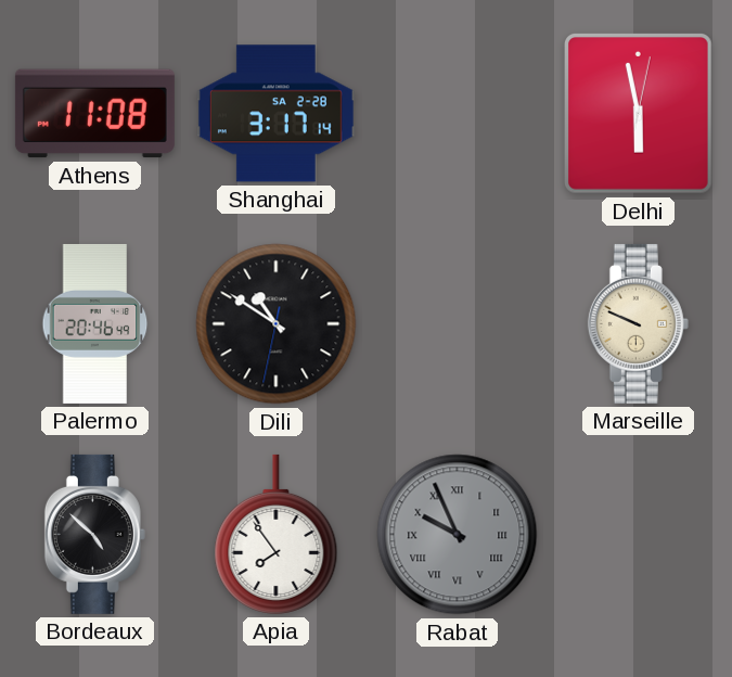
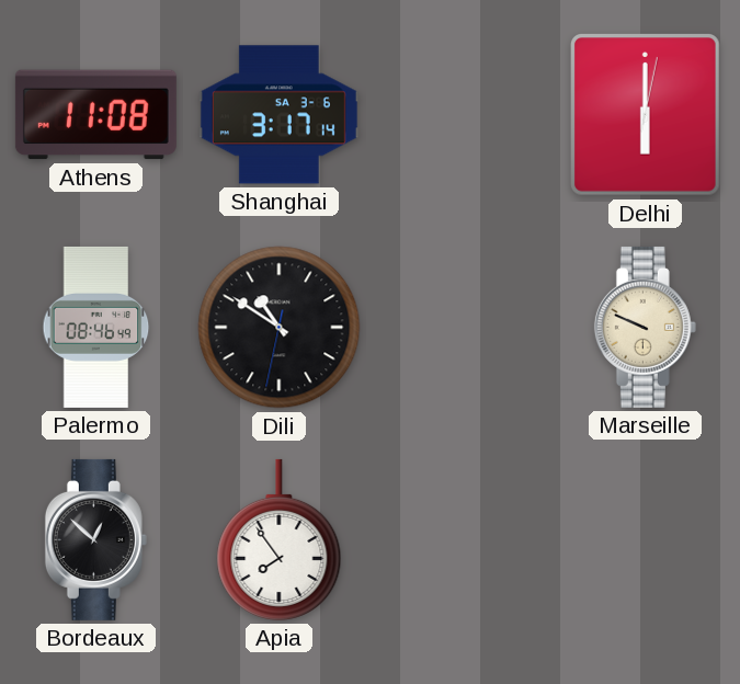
Shanghai date: SA 2-28 -> SA 3-6 (278, 115)
Delhi: 5:58 -> 6:00 (646, 115)
Palermo: 20:46 -> 08:46 (96, 327)
Bordeaux: 4:52 -> 12:52 (95, 539)
Rabat: 9:56 -> none (458, 535)
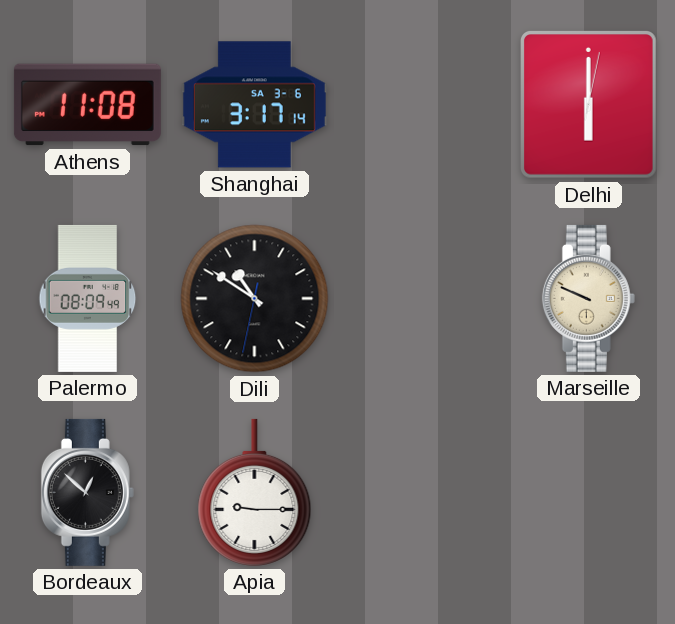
Palermo: 08:46 -> 08:09 (88, 298)
Apia: 7:54 -> 9:15 (255, 492)
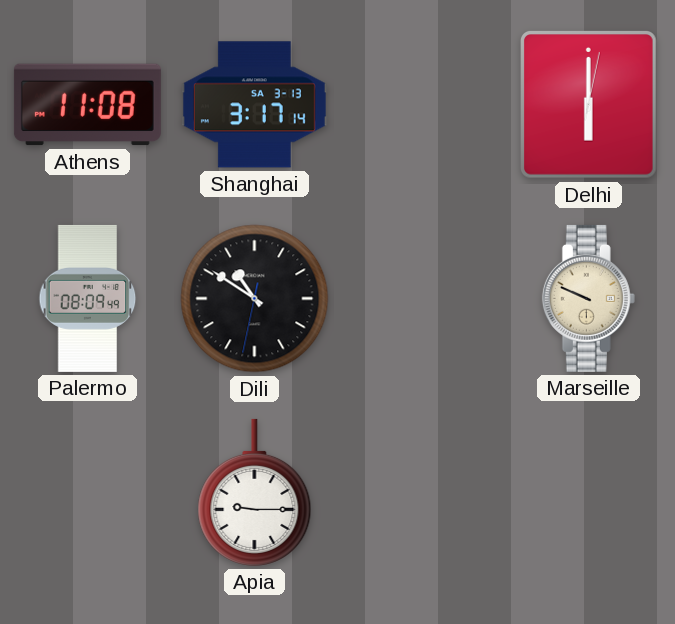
Shanghai date: SA 3-6 -> SA 3-13 (254, 105)
Bordeaux: 12:52 -> none (87, 492)
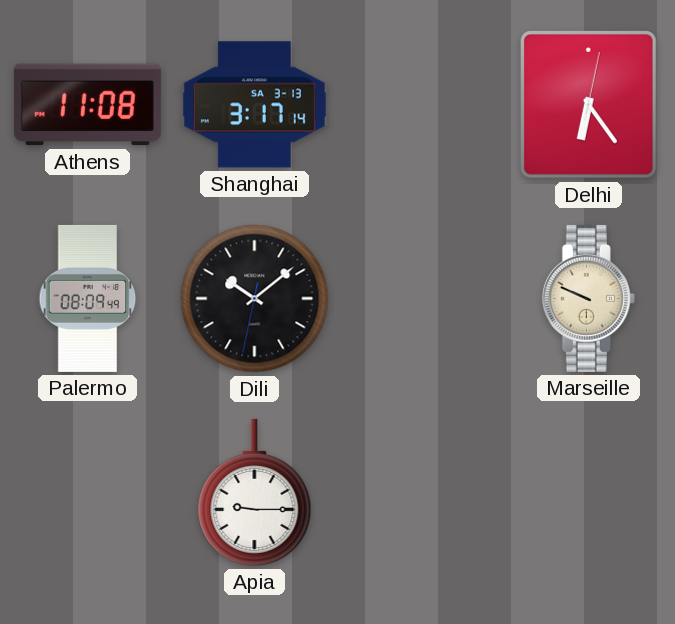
Delhi: 6:00 -> 6:24 (589, 105)
Dili: 10:50 -> 10:08 (255, 299)
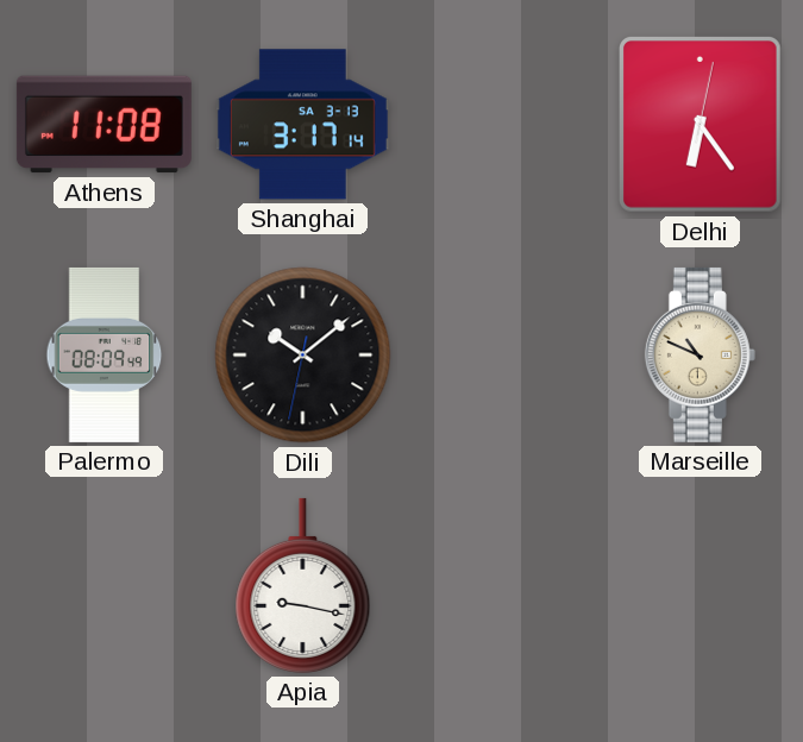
Marseille: 9:49 -> 10:49 (700, 354)
Apia: 9:15 -> 9:17 (303, 585)
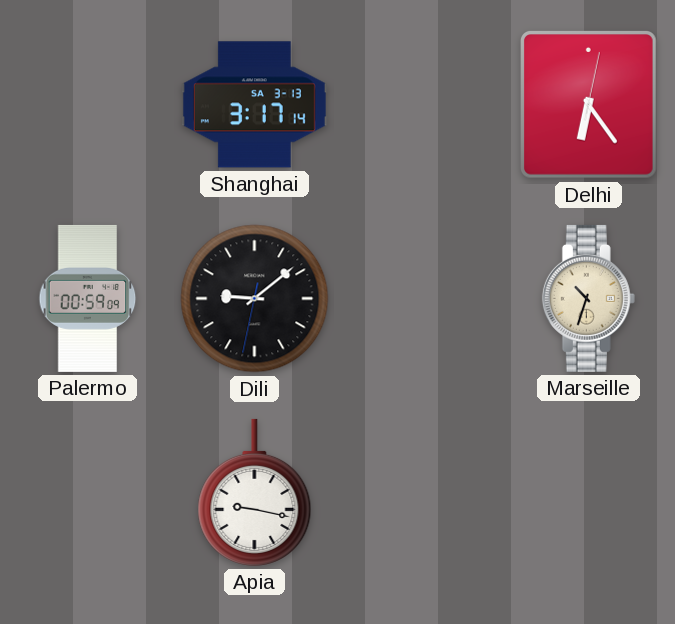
Athens: 11:08 -> none (103, 125)
Palermo: 08:09 -> 00:59 (88, 298)
Dili: 10:08 -> 9:08 (255, 299)
Marseille: 10:49 -> 10:33 (588, 298)
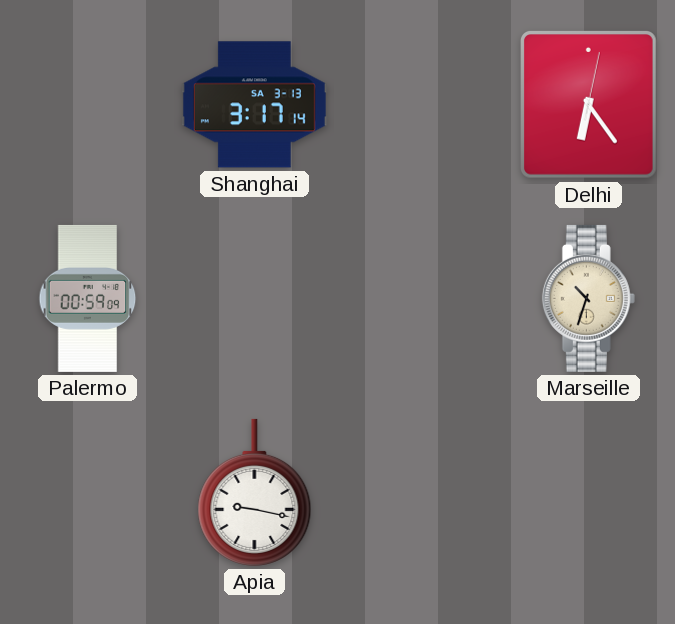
Dili: 9:08 -> none (255, 299)
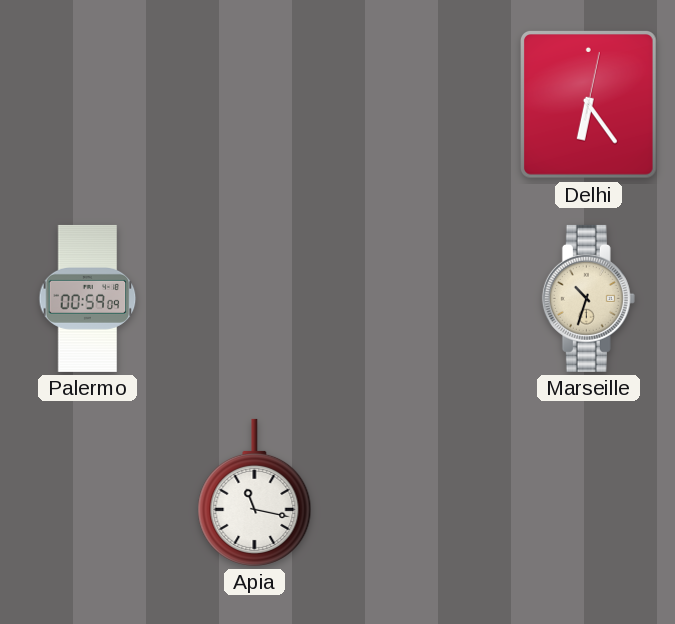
Shanghai: 3:17 -> none (254, 105)
Apia: 9:17 -> 11:17 (255, 492)
